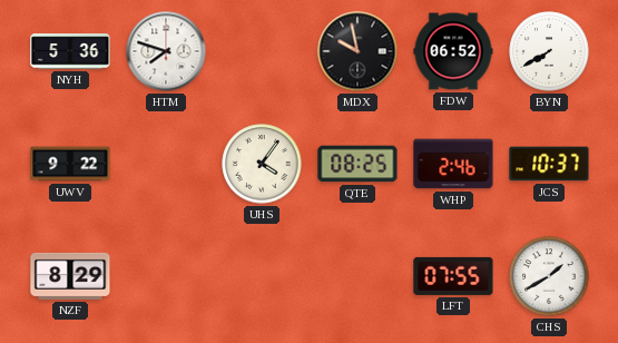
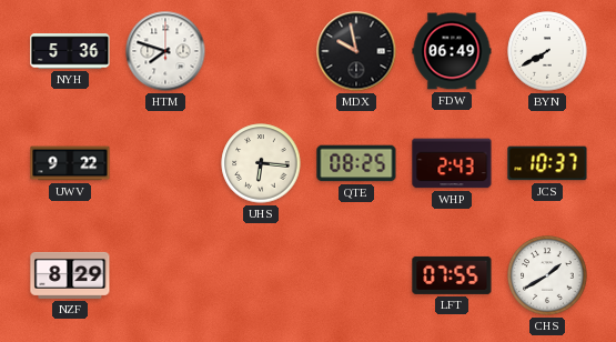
FDW: 06:52 -> 06:49 (452, 51)
UHS: 4:06 -> 6:16 (261, 163)
WHP: 2:46 -> 2:43 (452, 163)
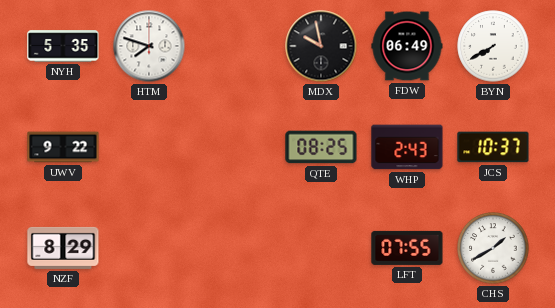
NYH: 5:36 -> 5:35 (63, 46)
UHS: 6:16 -> none (261, 163)
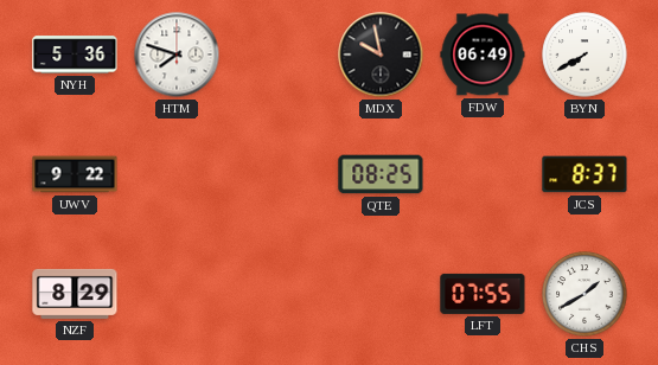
NYH: 5:35 -> 5:36 (75, 55)
WHP: 2:43 -> none (407, 147)
JCS: 10:37 -> 8:37 (584, 174)
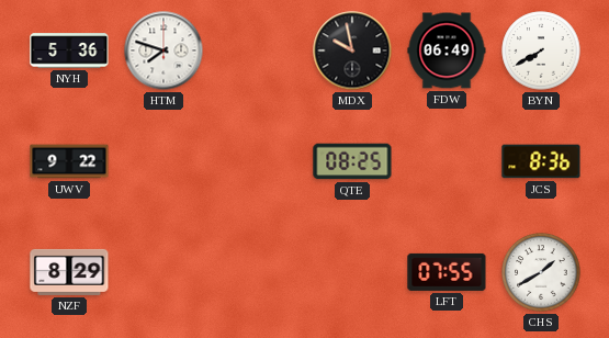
JCS: 8:37 -> 8:36 (541, 161)
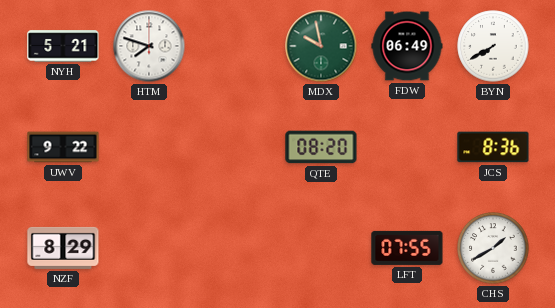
NYH: 5:36 -> 5:21 (63, 46)
MDX dial: black -> green (321, 46)
QTE: 08:25 -> 08:20 (321, 147)
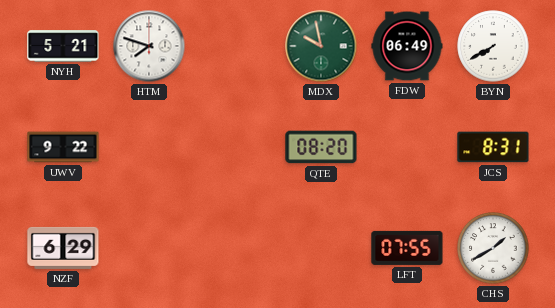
JCS: 8:36 -> 8:31 (493, 147)
NZF: 8:29 -> 6:29 (63, 248)
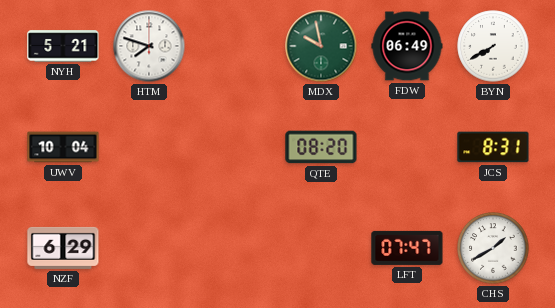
UWV: 9:22 -> 10:04 (63, 147)
LFT: 07:55 -> 07:47 (407, 248)
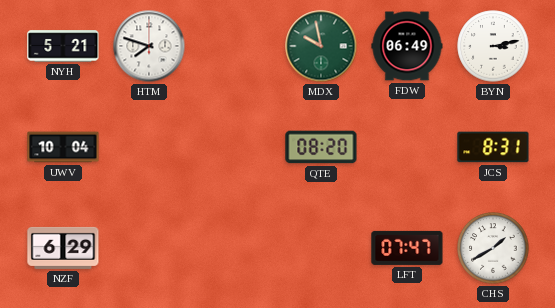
BYN: 7:40 -> 3:13 (493, 46)
